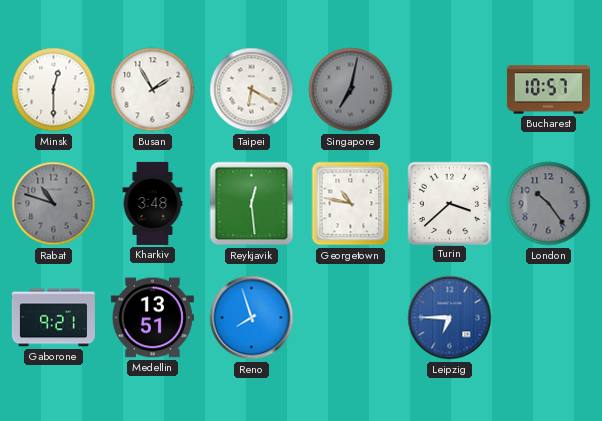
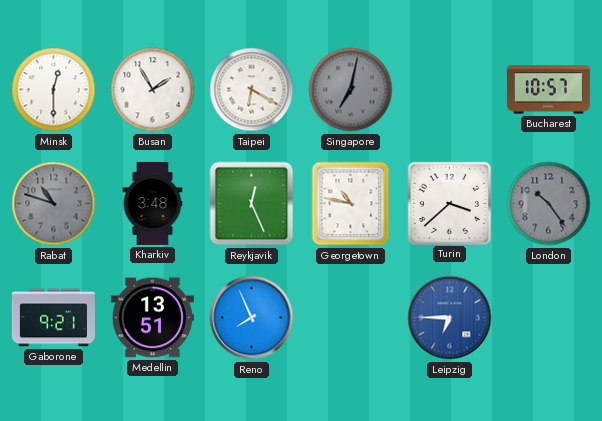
Reykjavik: 12:29 -> 12:26 (252, 204)
Reno: 7:57 -> 7:56 (252, 318)
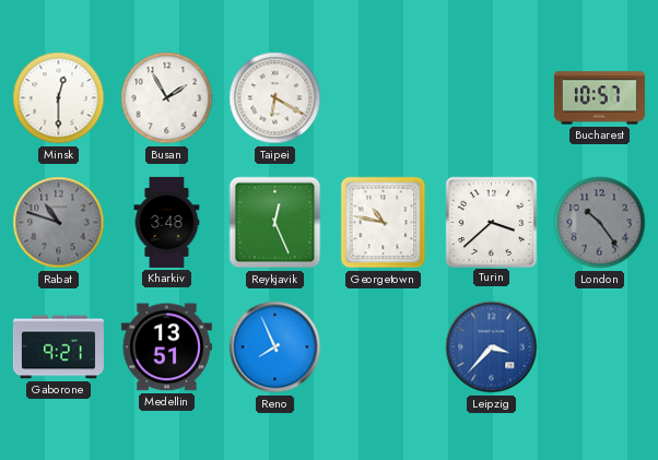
Singapore: 7:02 -> none (351, 90)
Leipzig: 6:45 -> 3:37 (492, 347)
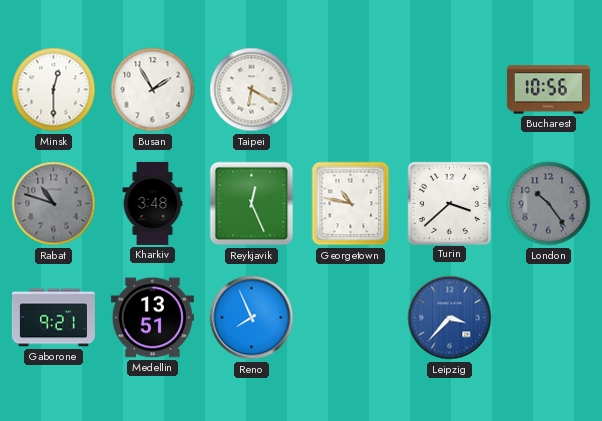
Bucharest: 10:57 -> 10:56 (548, 90)
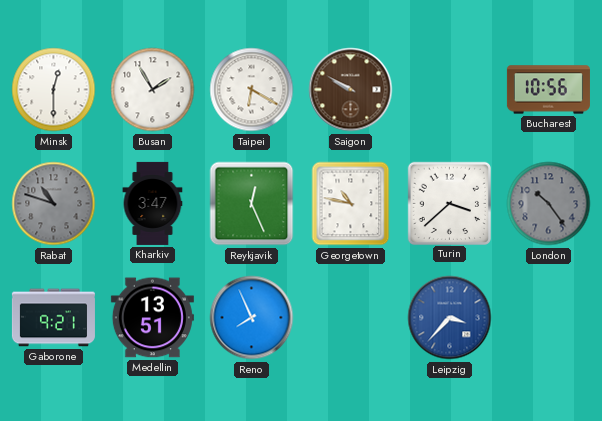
Saigon: none -> 9:50 (351, 90)
Kharkiv: 3:48 -> 3:47 (153, 203)
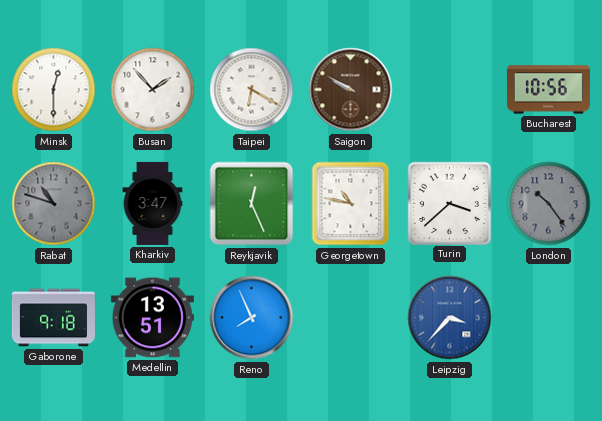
Busan: 1:55 -> 1:53 (153, 90)
Gaborone: 9:21 -> 9:18 (53, 318)
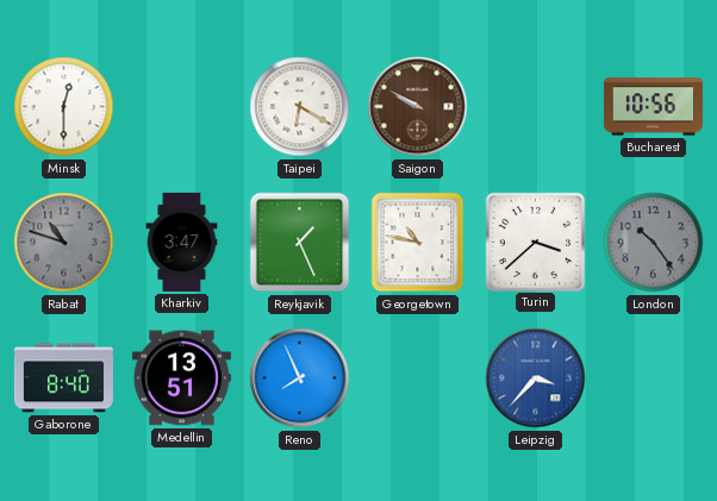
Busan: 1:53 -> none (153, 90)
Reykjavik: 12:26 -> 1:26 (300, 243)
Gaborone: 9:18 -> 8:40 (63, 378)
